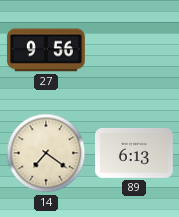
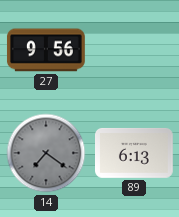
14 dial: cream -> grey (46, 153)
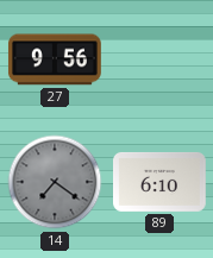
89: 6:13 -> 6:10 (161, 182)
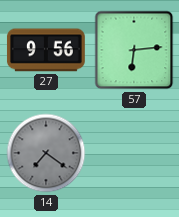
57: none -> 6:14 (134, 50)
89: 6:10 -> none (161, 182)
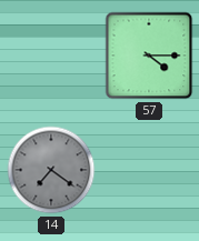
27: 9:56 -> none (46, 50)
57: 6:14 -> 4:15 (149, 56)
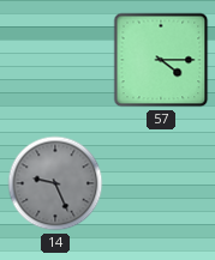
14: 7:21 -> 9:26 (55, 183)
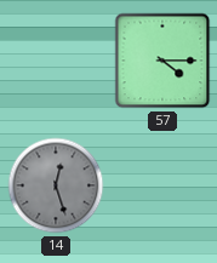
14: 9:26 -> 12:27 (56, 185)
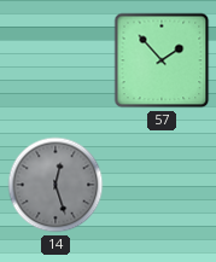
57: 4:15 -> 1:53 (162, 60)
